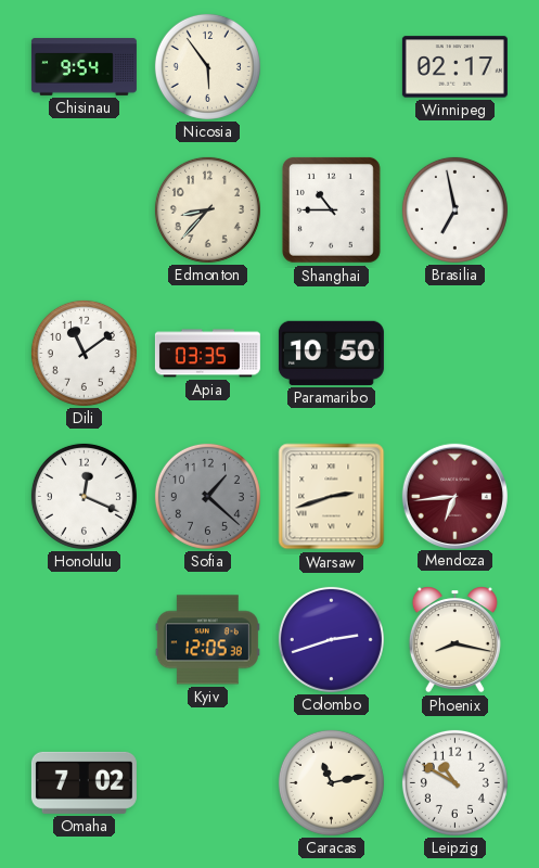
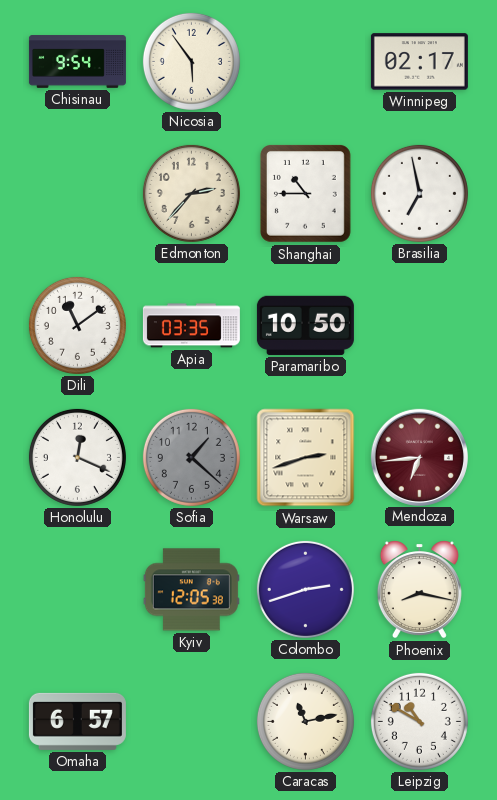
Edmonton: 8:37 -> 2:37 (191, 193)
Omaha: 7:02 -> 6:57 (77, 721)
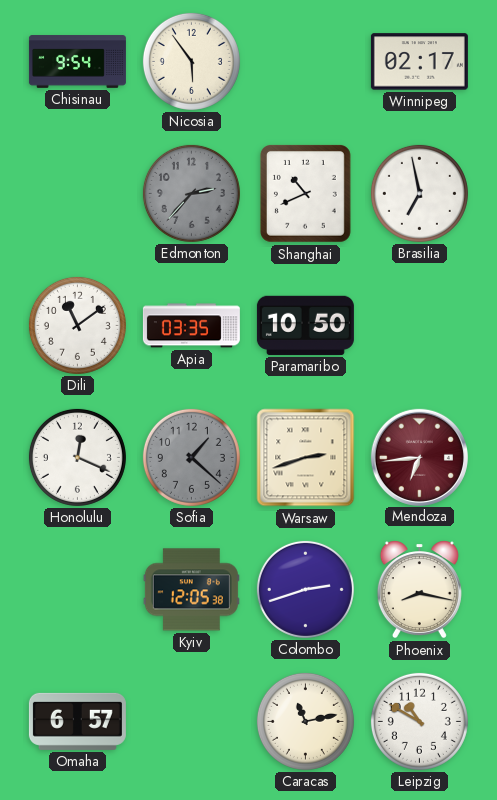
Edmonton dial: cream -> grey (191, 193)
Shanghai: 10:45 -> 10:41 (305, 193)
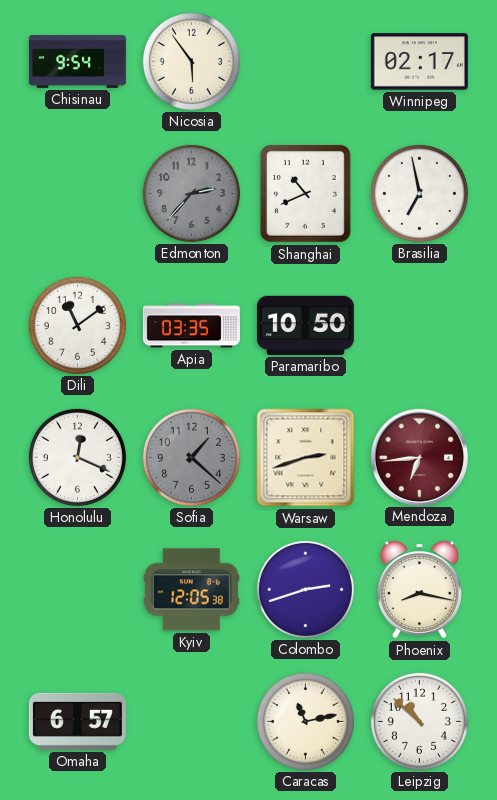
Leipzig: 10:50 -> 10:52 (419, 721)
